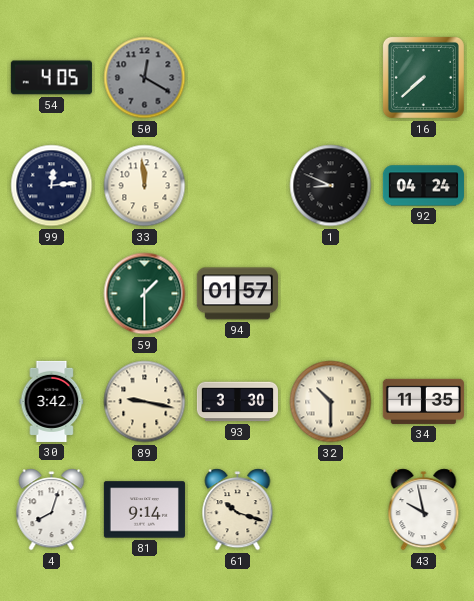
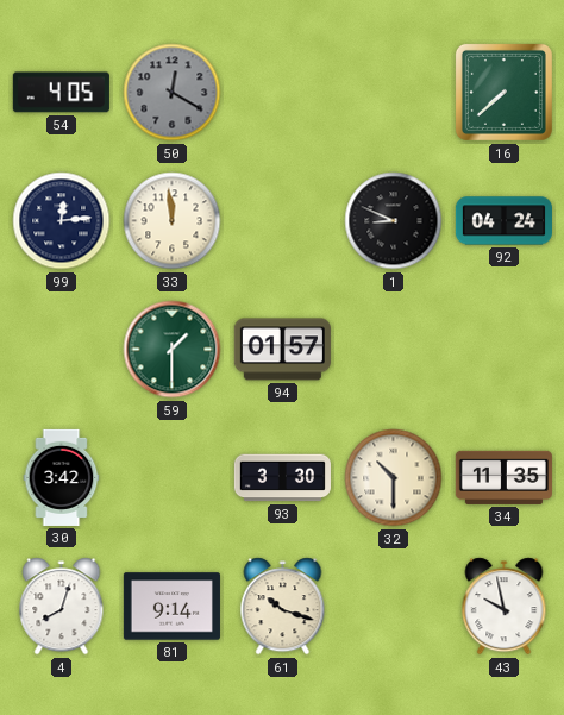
89: 9:17 -> none (145, 402)
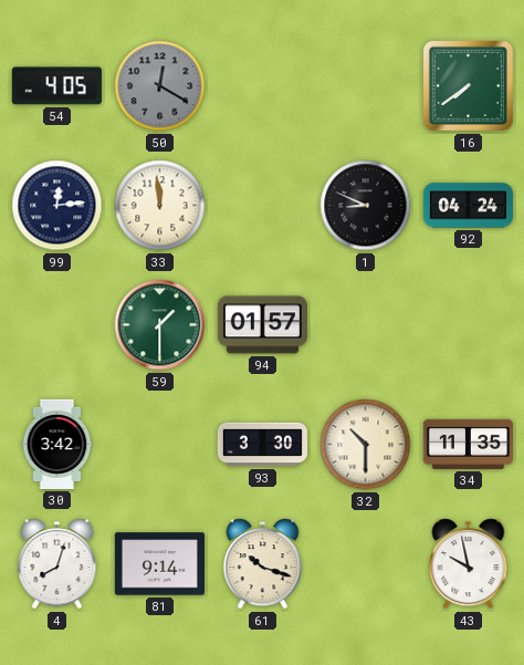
16: 7:38 -> 7:39 (468, 85)
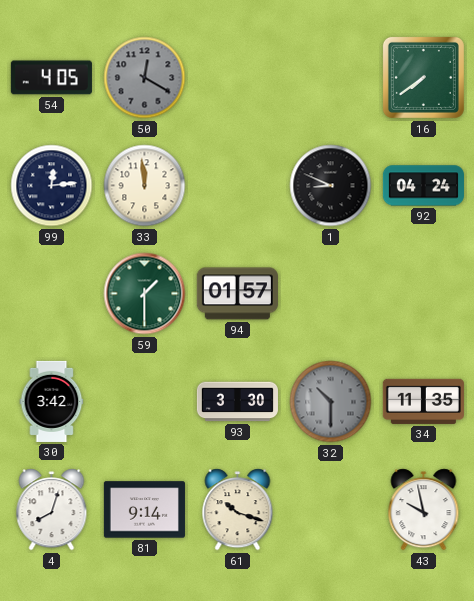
32 dial: cream -> grey (331, 402)
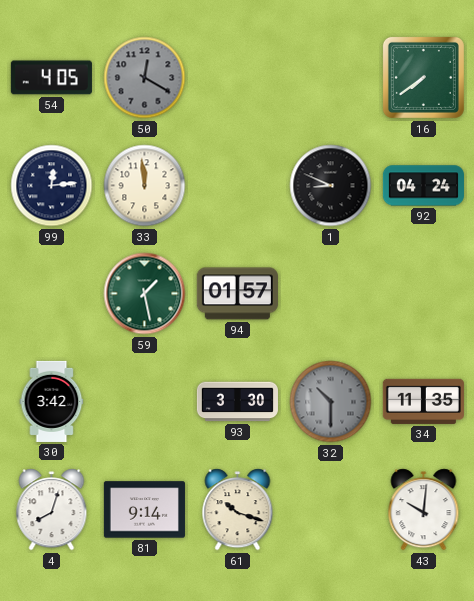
59: 1:30 -> 1:28 (145, 294)
43: 9:58 -> 10:01 (424, 510)
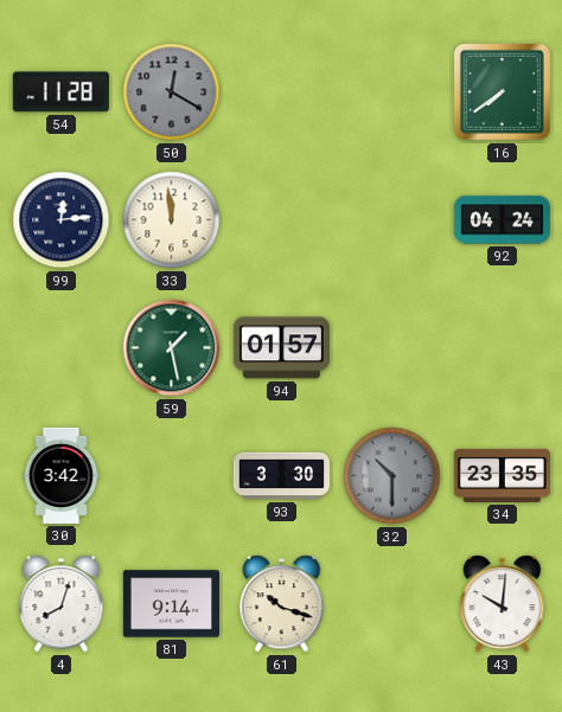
54: 4:05 -> 11:28 (60, 92)
1: 8:49 -> none (331, 186)
34: 11:35 -> 23:35 (502, 475)
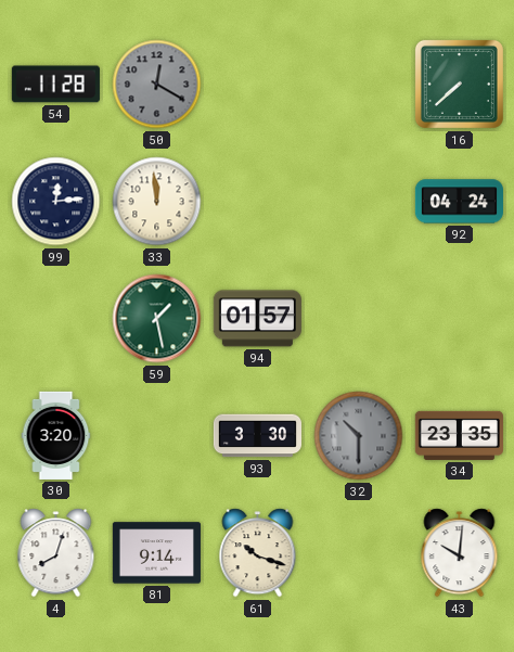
16: 7:39 -> 7:38 (459, 84)
30: 3:42 -> 3:20 (56, 435)
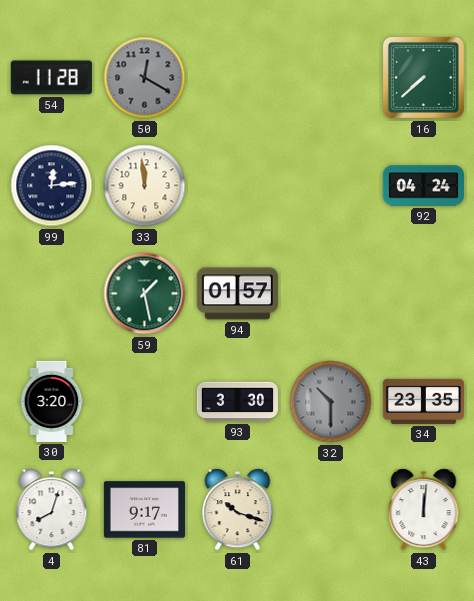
81: 9:14 -> 9:17 (144, 510)
43: 10:01 -> 12:01 (424, 510)
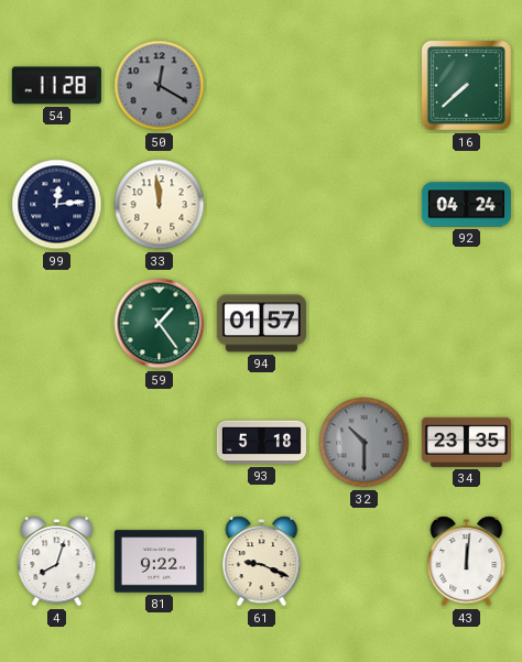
59: 1:28 -> 1:24 (160, 324)
30: 3:20 -> none (52, 401)
93: 3:30 -> 5:18 (261, 443)
81: 9:17 -> 9:22 (159, 562)
61: 10:18 -> 9:19 (262, 562)
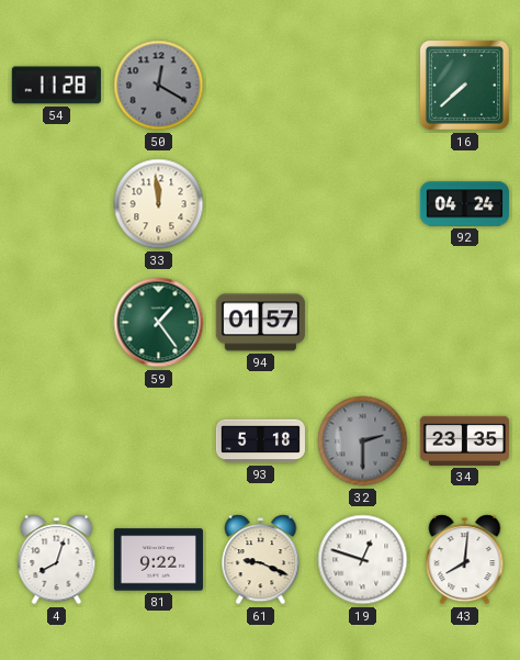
99: 12:14 -> none (57, 205)
32: 10:30 -> 2:30 (363, 441)
19: none -> 12:48 (363, 560)
43: 12:01 -> 8:01 (465, 560)
